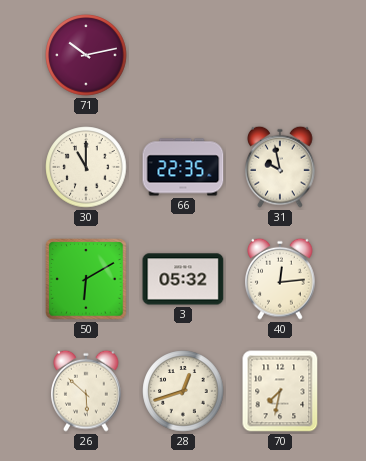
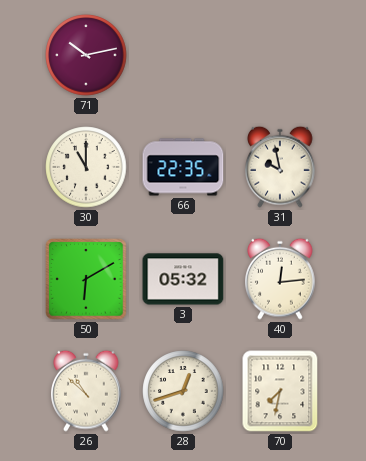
26: 5:52 -> 10:52 (86, 391)
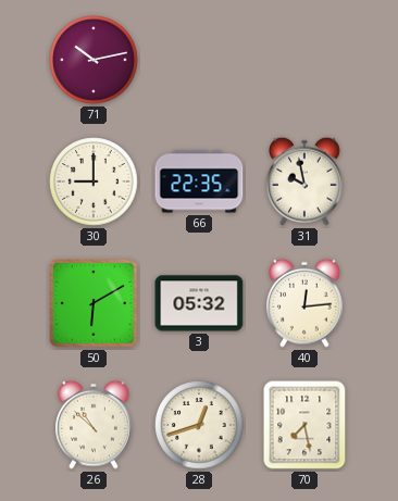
30: 11:00 -> 9:00 (94, 181)
70: 7:32 -> 7:28 (304, 425)
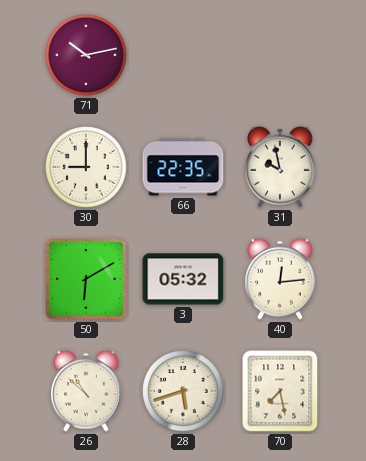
28: 12:42 -> 5:42 (183, 391)
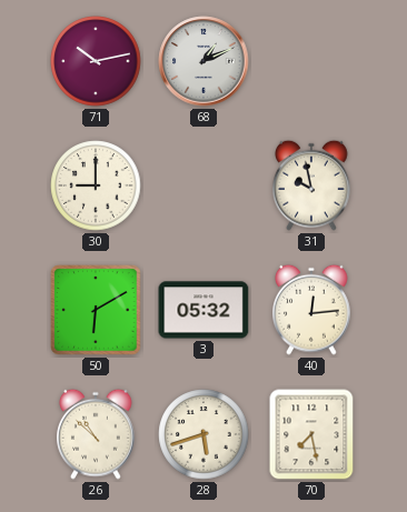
68: none -> 1:11 (203, 61)
66: 22:35 -> none (183, 167)
